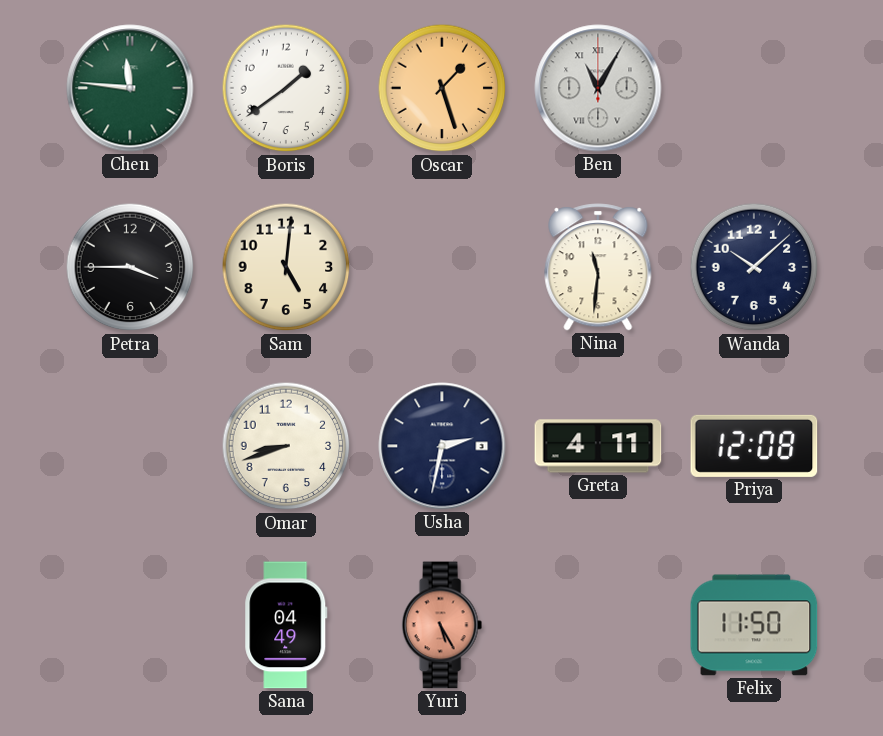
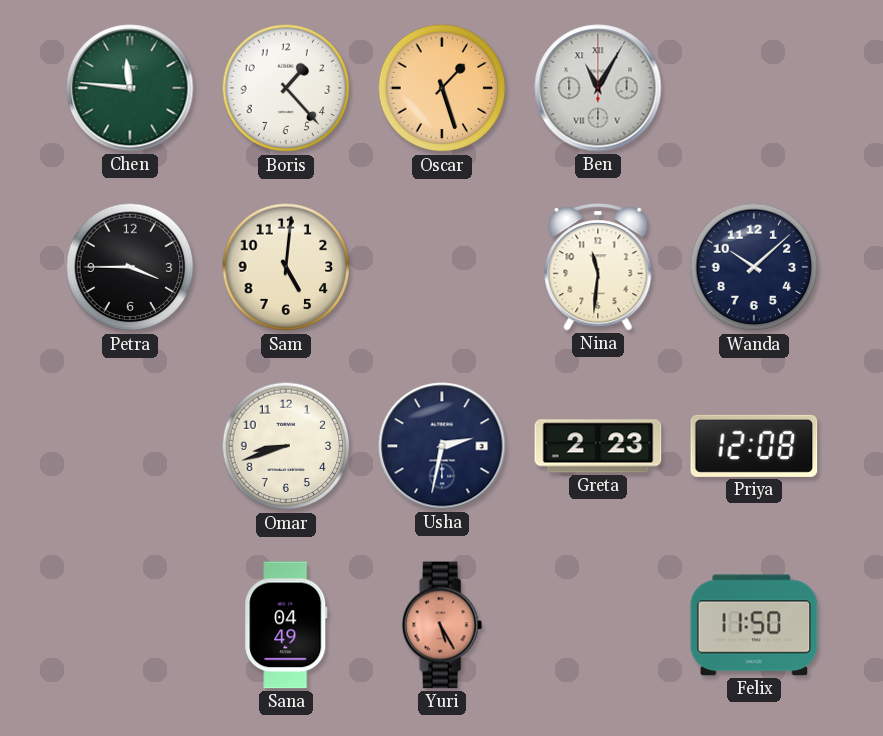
Boris: 1:39 -> 1:23 (286, 88)
Greta: 4:11 -> 2:23 (598, 446)
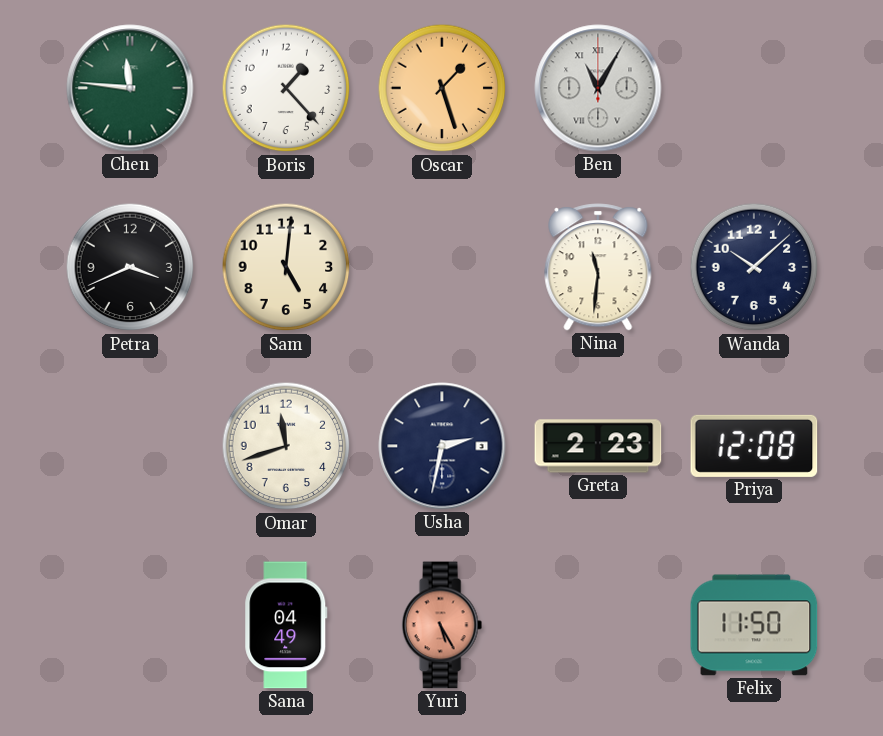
Petra: 3:45 -> 3:41 (130, 267)
Omar: 8:42 -> 11:42 (286, 446)
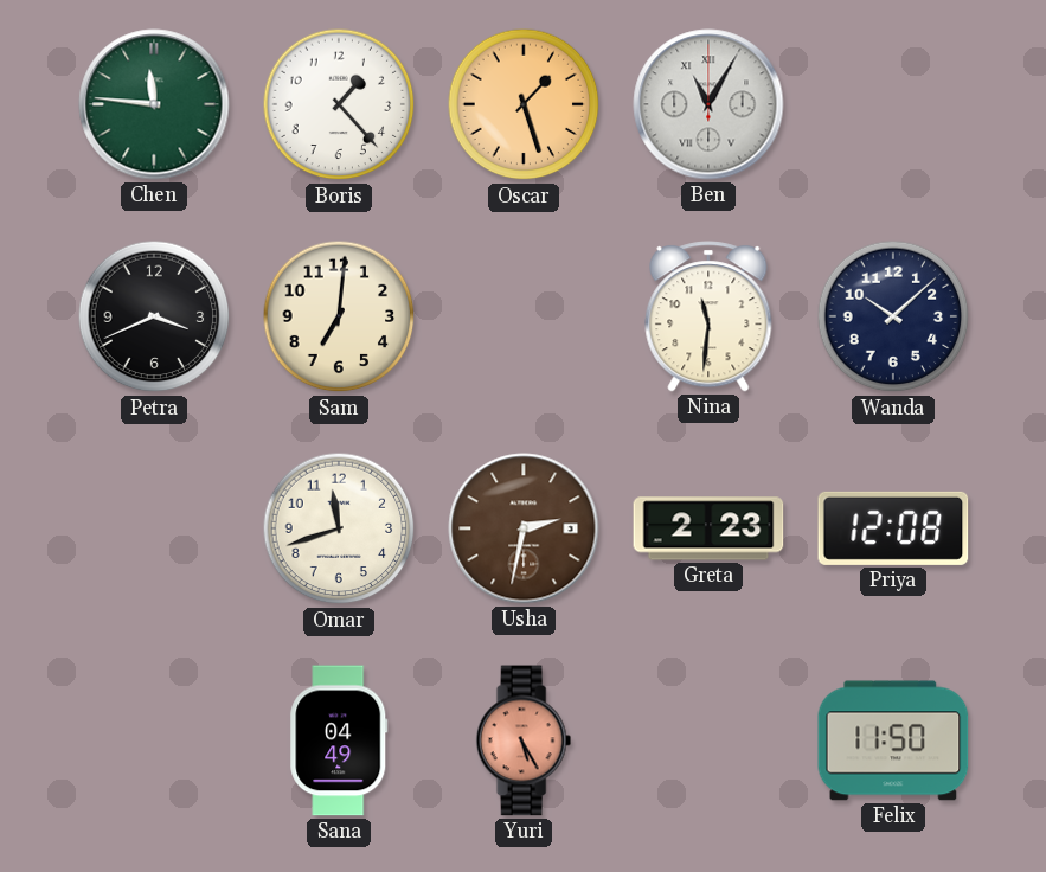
Sam: 5:01 -> 7:01 (339, 316)
Usha dial: navy -> brown (524, 528)
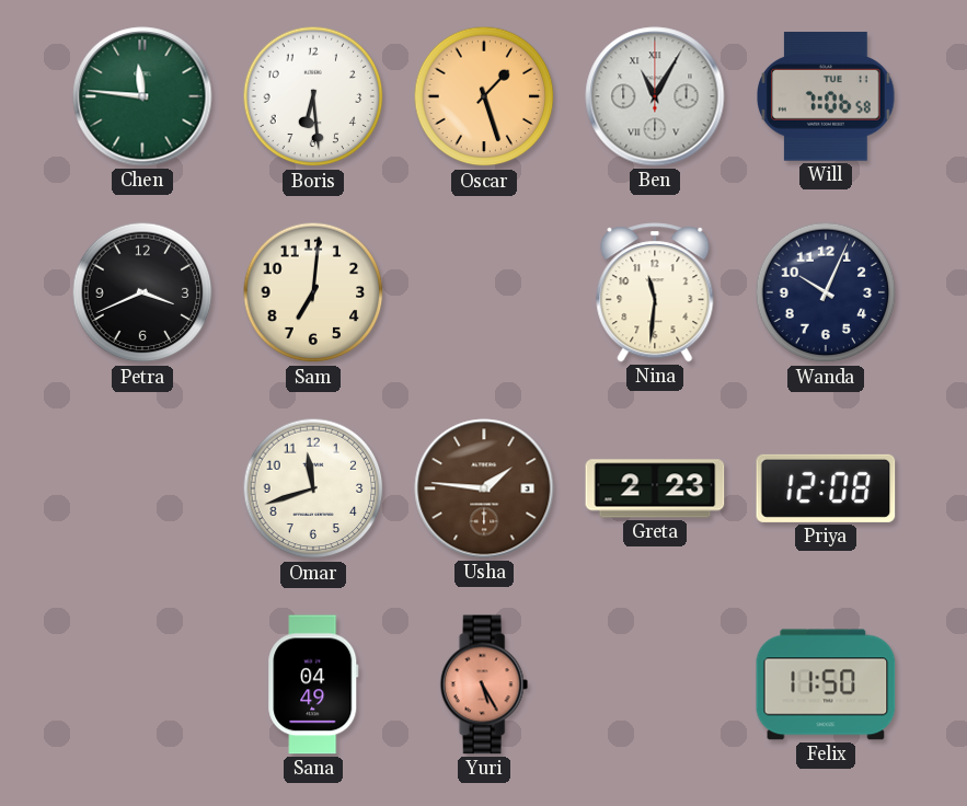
Boris: 1:23 -> 6:29 (313, 96)
Will: none -> 7:06 (827, 96)
Wanda: 10:08 -> 10:04 (826, 292)
Usha: 2:32 -> 1:46 (484, 488)
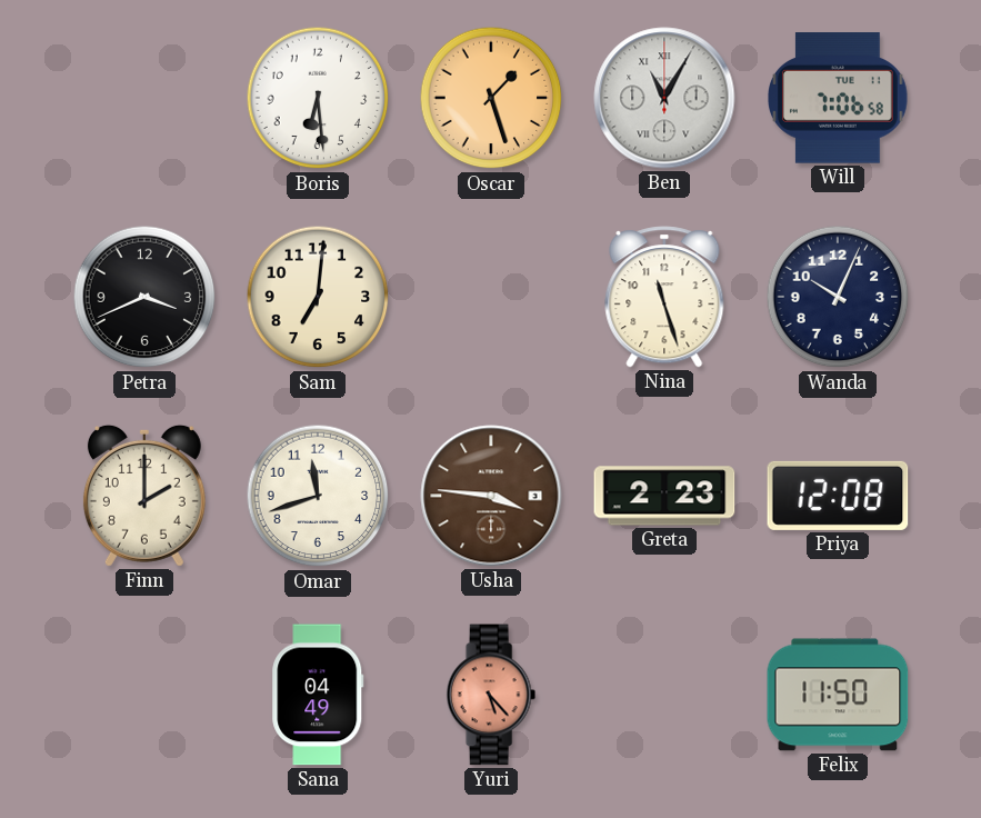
Chen: 11:46 -> none (142, 96)
Nina: 11:31 -> 11:27 (664, 297)
Finn: none -> 2:00 (144, 496)
Usha: 1:46 -> 3:46 (491, 496)
Yuri: 5:25 -> 5:23 (491, 695)
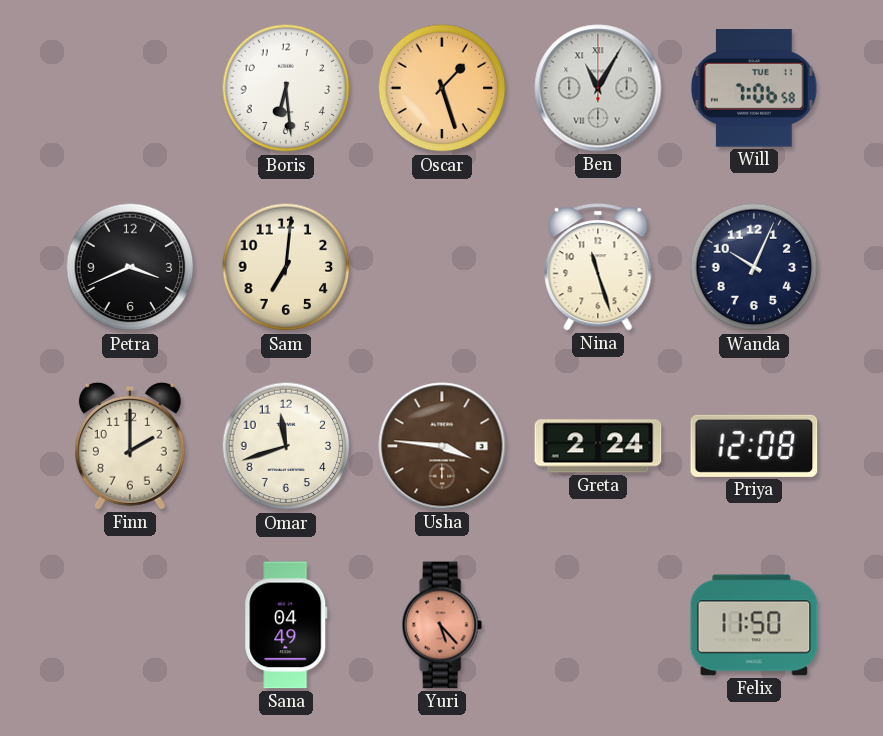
Greta: 2:23 -> 2:24 (598, 446)
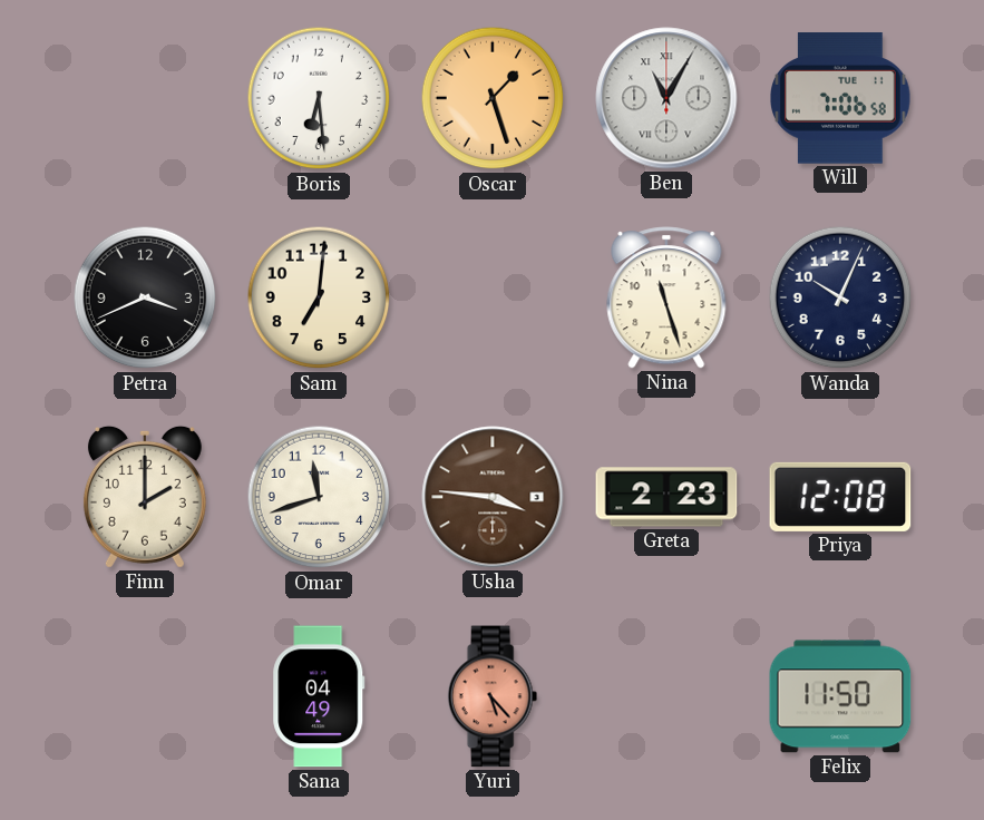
Greta: 2:24 -> 2:23 (666, 497)
